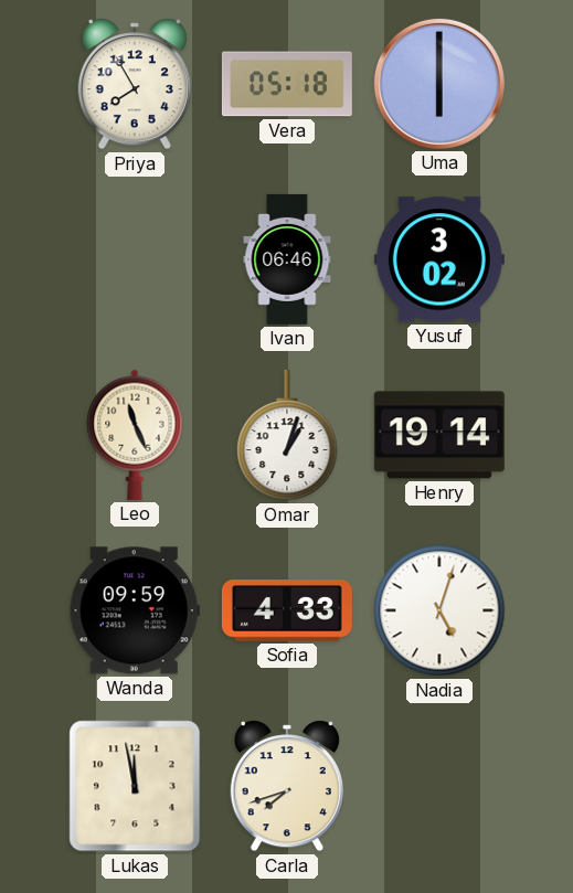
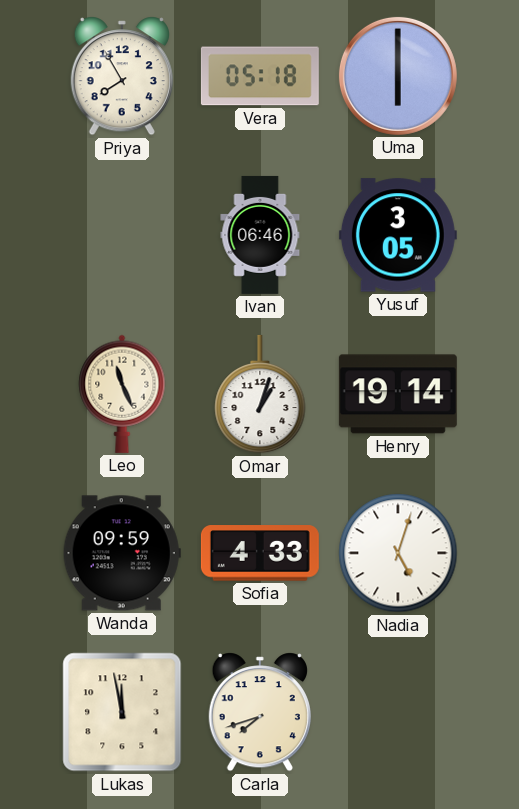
Yusuf: 3:02 -> 3:05 (398, 235)
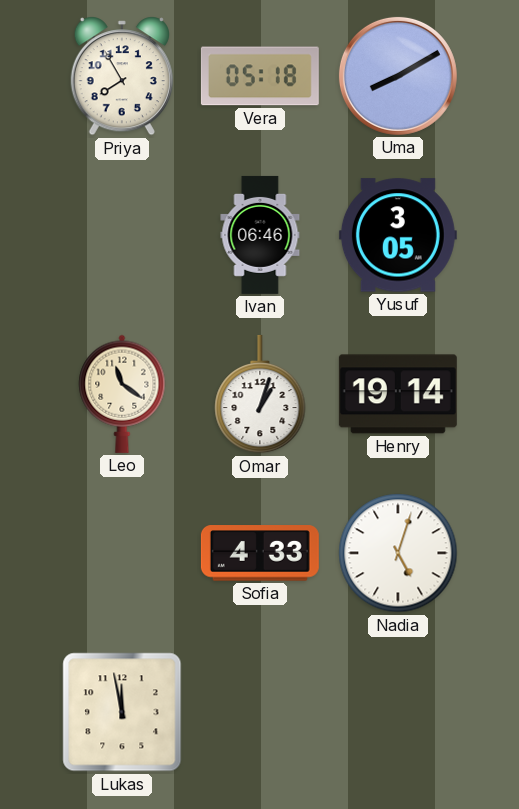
Uma: 6:00 -> 8:10 (398, 76)
Leo: 11:26 -> 11:21 (122, 394)
Wanda: 09:59 -> none (122, 553)
Carla: 7:42 -> none (260, 712)
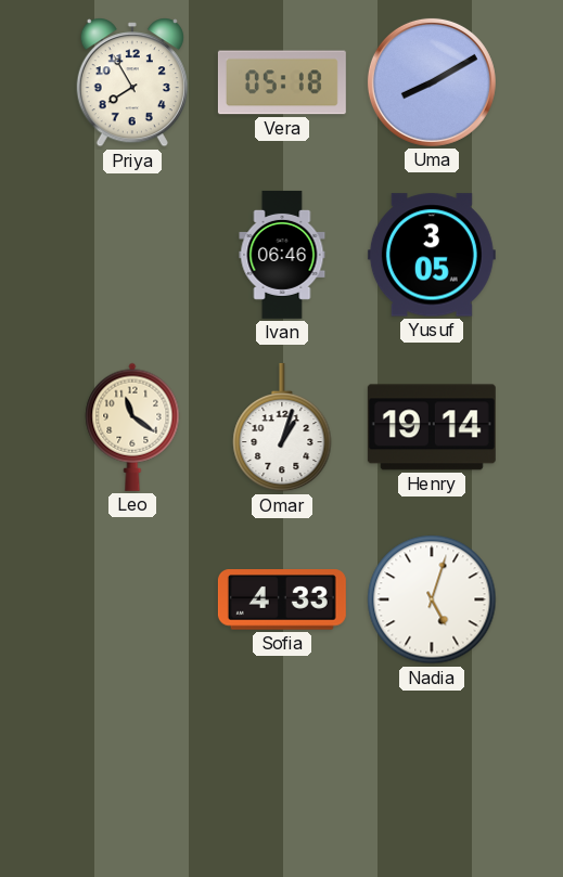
Lukas: 11:58 -> none (122, 712)
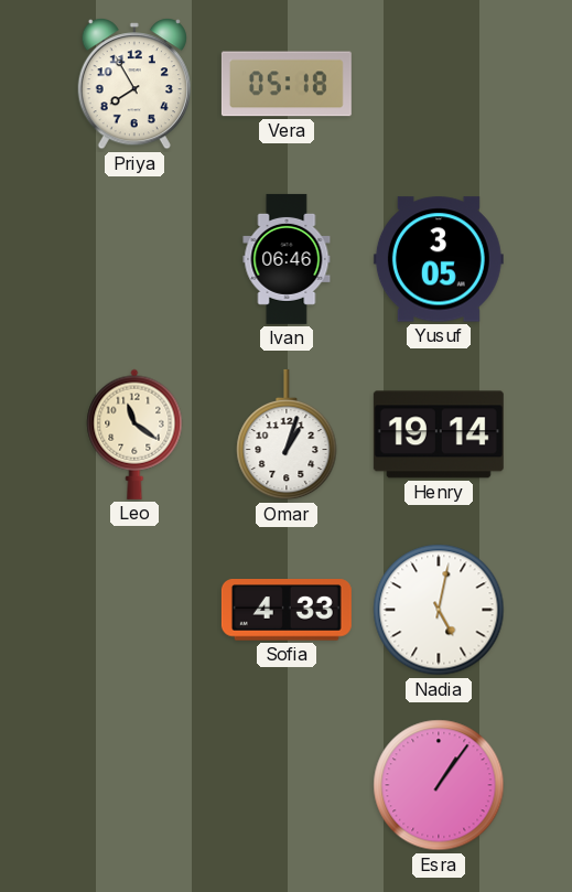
Uma: 8:10 -> none (432, 82)
Nadia: 5:03 -> 5:02 (439, 610)
Esra: none -> 1:06 (439, 785)
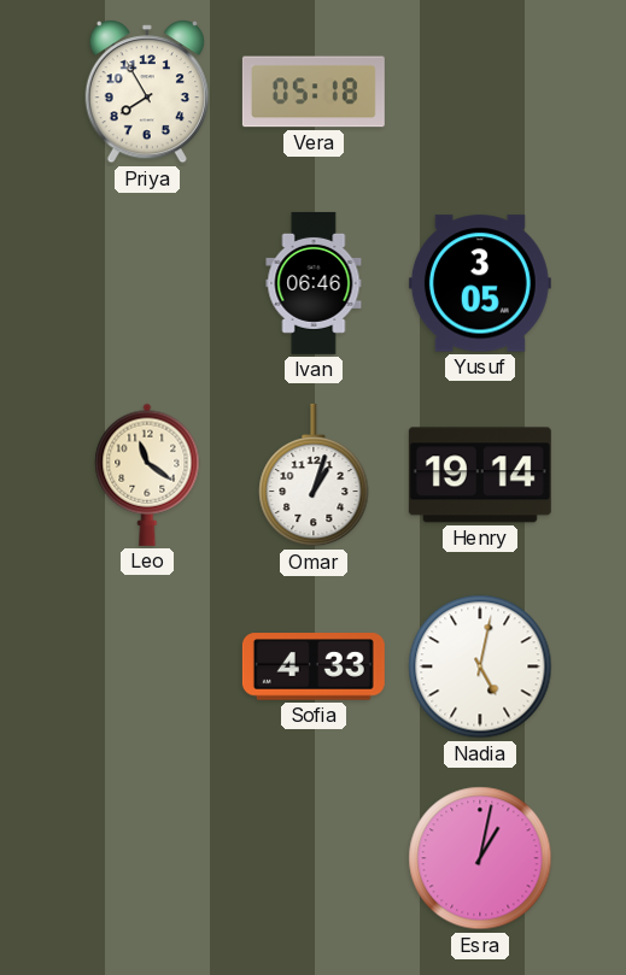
Esra: 1:06 -> 1:02 (480, 858)
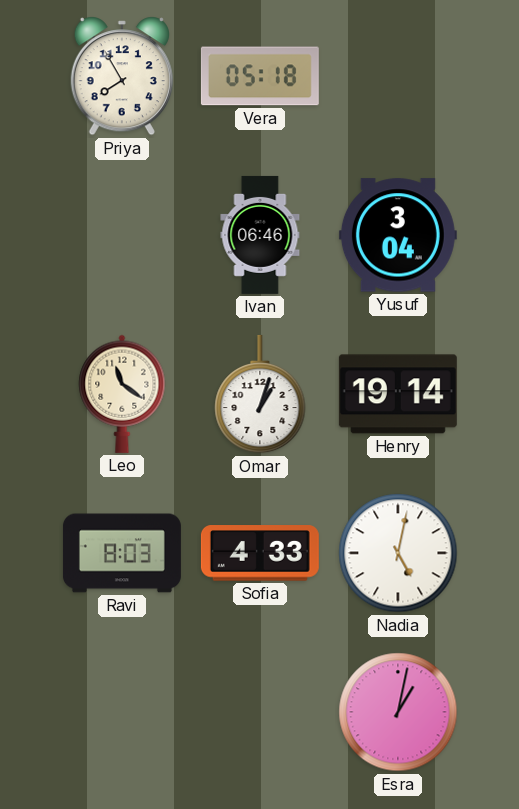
Yusuf: 3:05 -> 3:04 (398, 235)
Ravi: none -> 8:03 (122, 553)
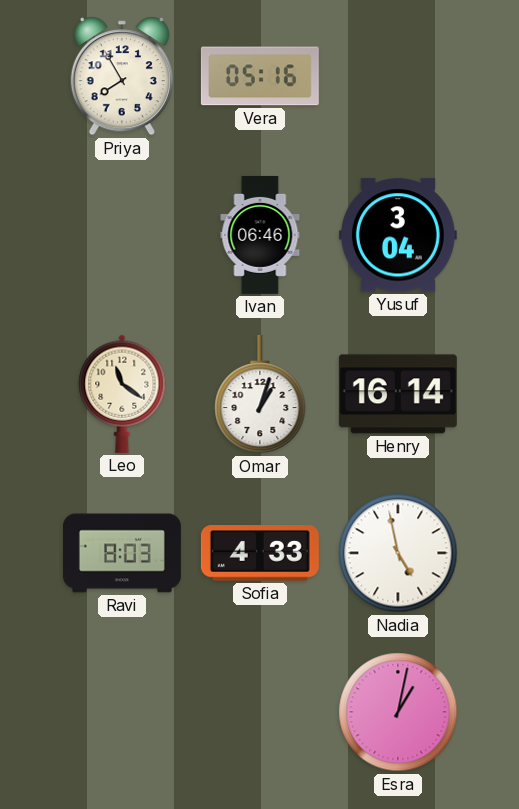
Vera: 05:18 -> 05:16 (260, 76)
Henry: 19:14 -> 16:14 (398, 394)
Nadia: 5:02 -> 4:58 (398, 553)
